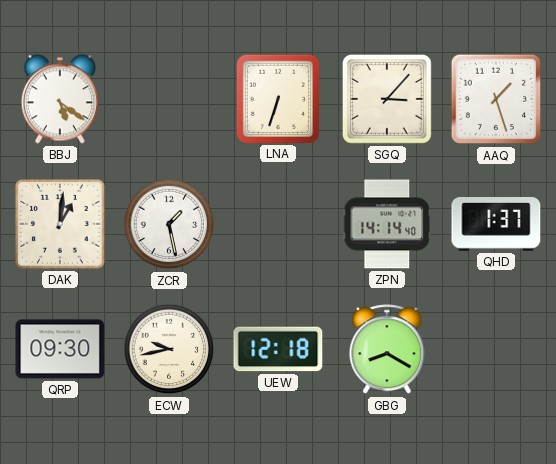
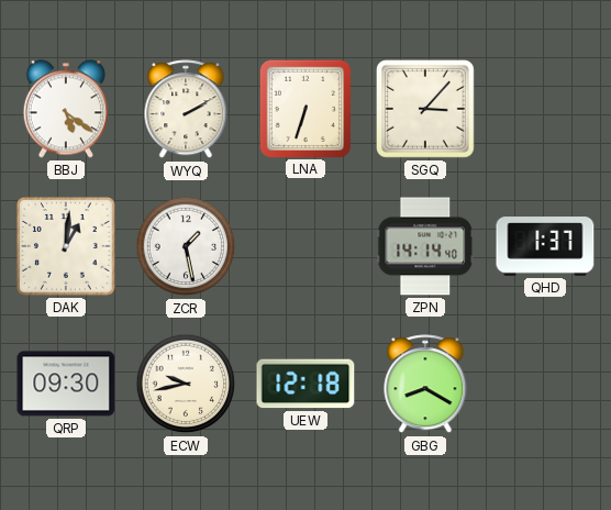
WYQ: none -> 2:10 (186, 110)
AAQ: 1:27 -> none (496, 99)
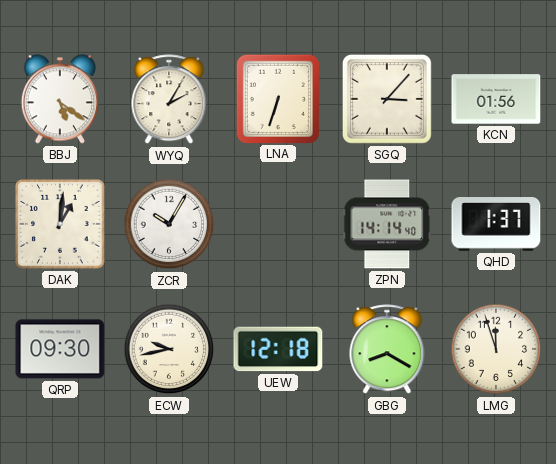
WYQ: 2:10 -> 2:05 (169, 100)
KCN: none -> 01:56 (496, 99)
ZCR: 1:28 -> 10:05 (169, 224)
LMG: none -> 11:57 (496, 349)
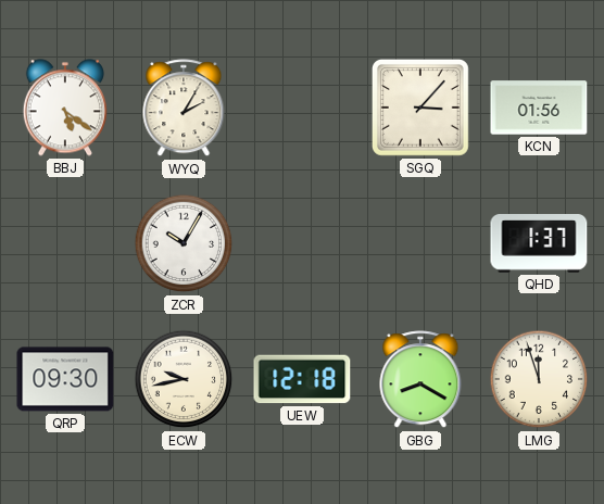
LNA: 6:33 -> none (278, 98)
DAK: 1:01 -> none (60, 224)
ZPN: 14:14 -> none (387, 224)
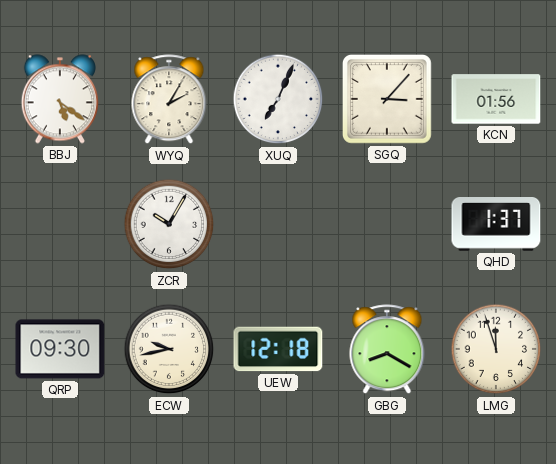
XUQ: none -> 7:04 (278, 99)
